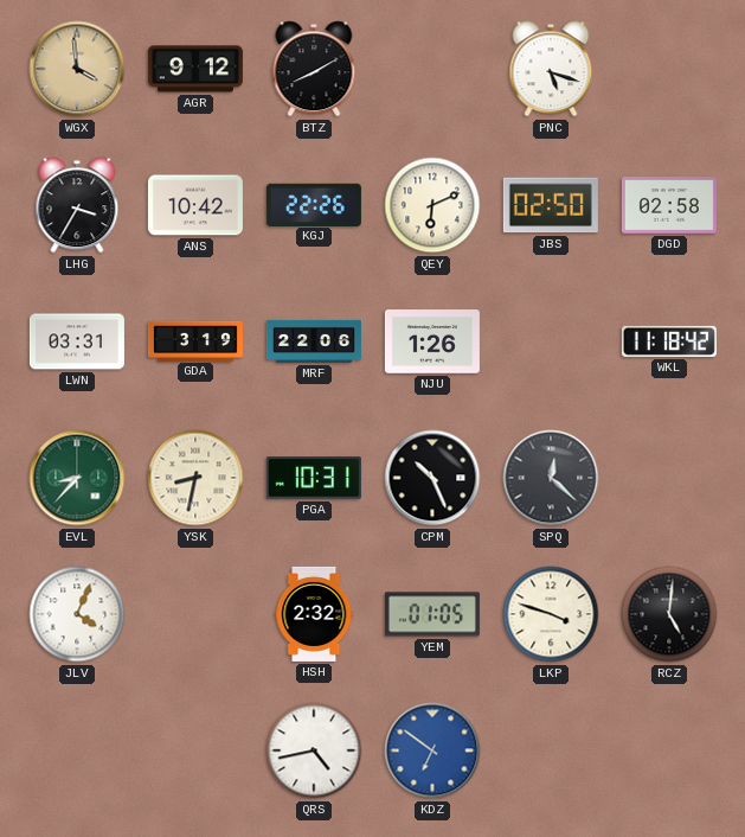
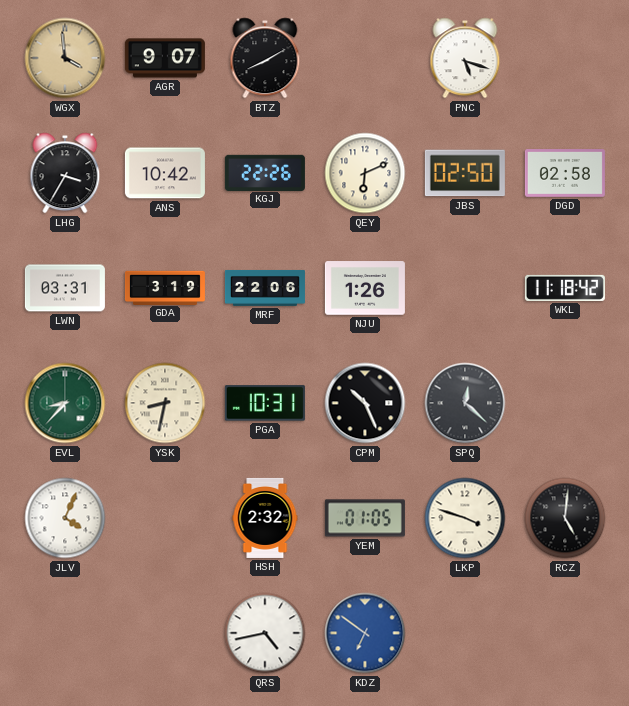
AGR: 9:12 -> 9:07 (165, 58)
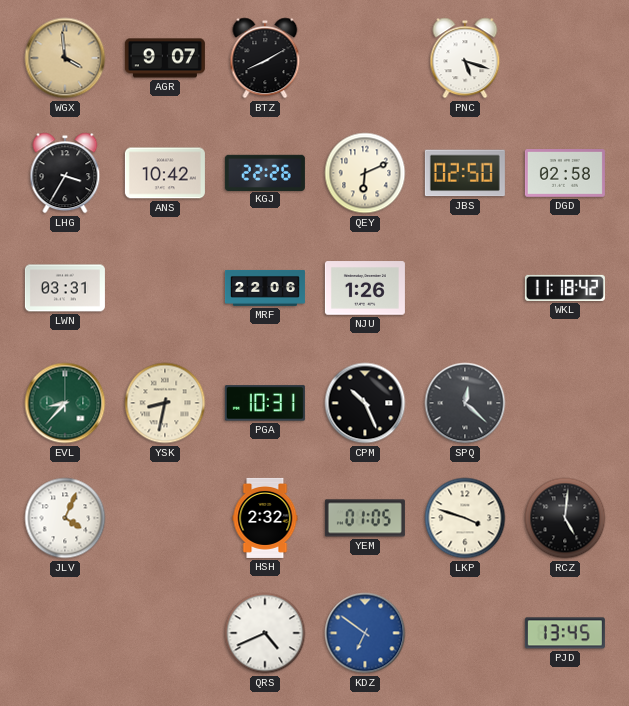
GDA: 3:19 -> none (165, 287)
QRS: 4:43 -> 4:41 (265, 633)
PJD: none -> 13:45 (565, 633)
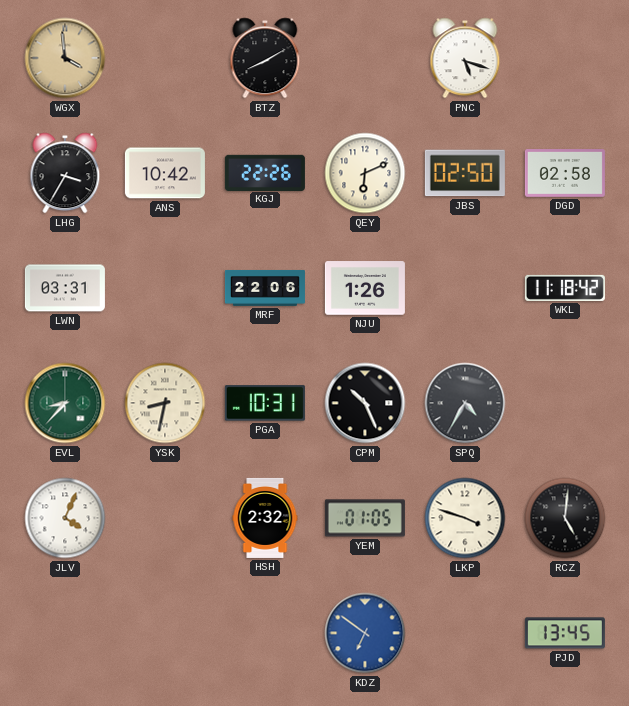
AGR: 9:07 -> none (165, 58)
SPQ: 12:22 -> 4:35 (465, 403)
QRS: 4:41 -> none (265, 633)
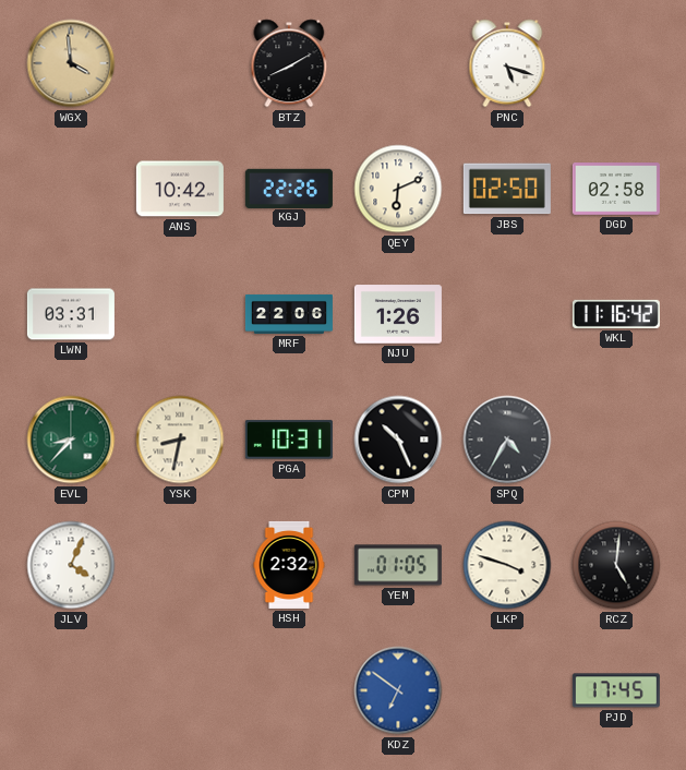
LHG: 3:35 -> none (65, 173)
WKL: 11:18 -> 11:16 (616, 314)
PJD: 13:45 -> 17:45 (616, 690)
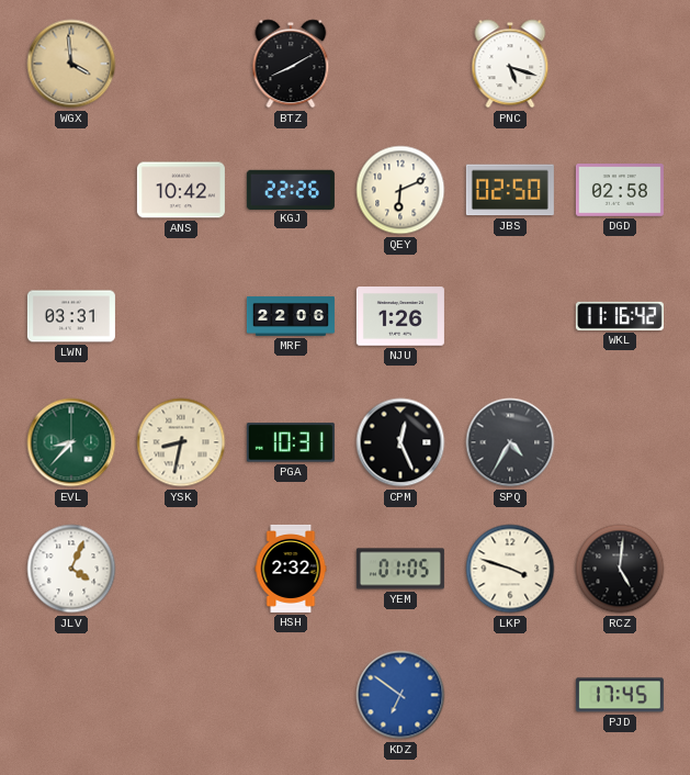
CPM: 10:26 -> 12:26 (400, 442)
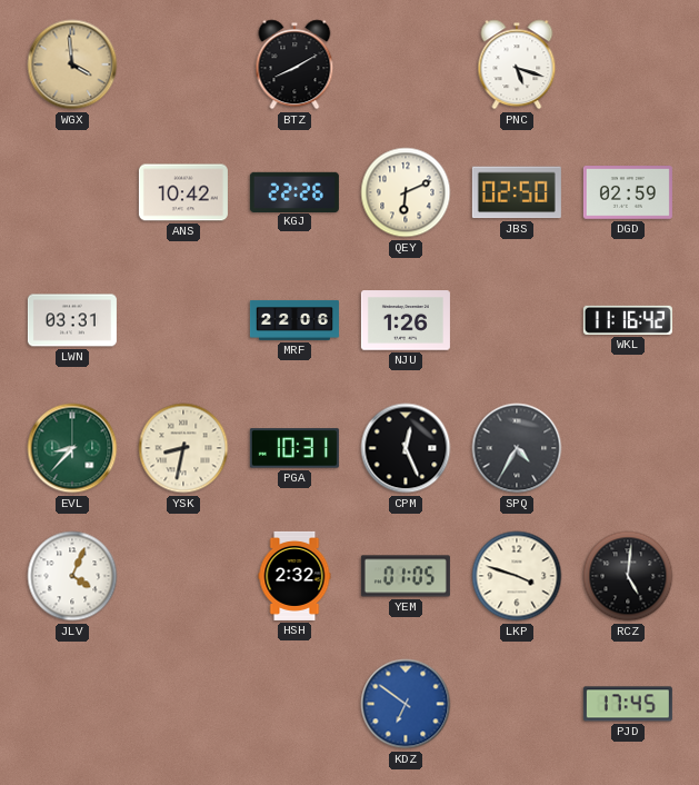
DGD: 02:58 -> 02:59 (628, 192)
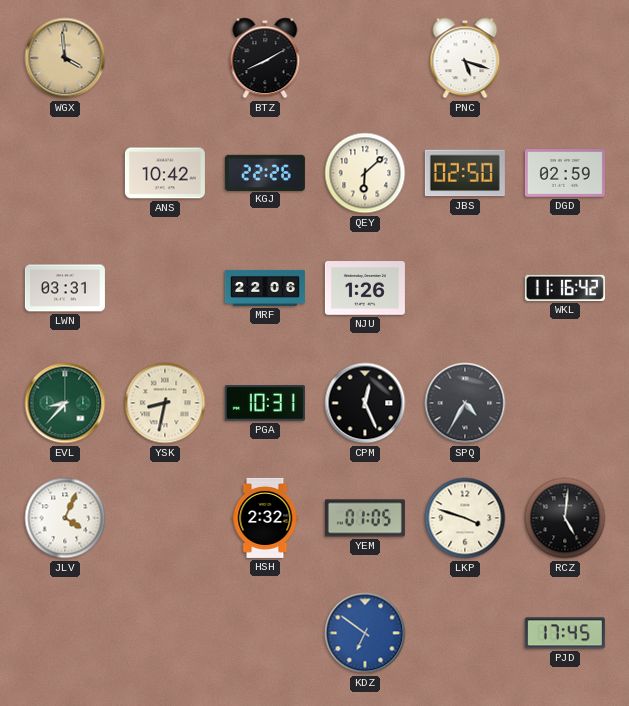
QEY: 6:11 -> 6:08 (365, 173)
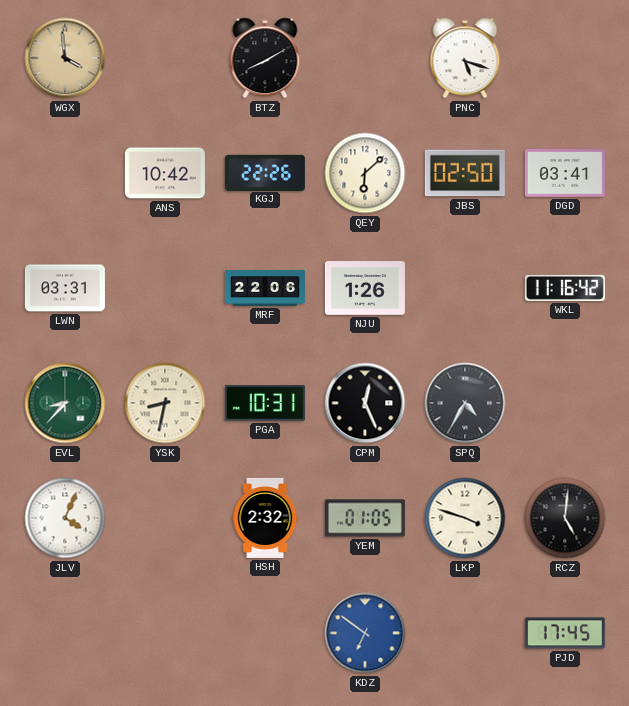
DGD: 02:59 -> 03:41 (565, 173)
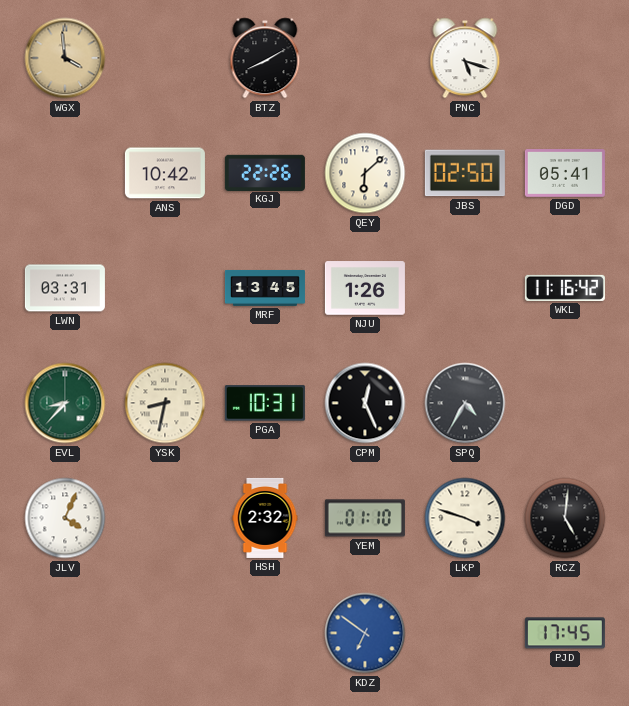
DGD: 03:41 -> 05:41 (565, 173)
MRF: 22:06 -> 13:45 (265, 288)
YEM: 01:05 -> 01:10 (365, 518)
